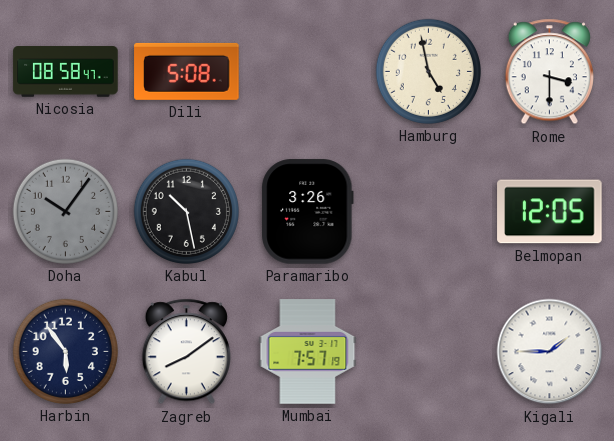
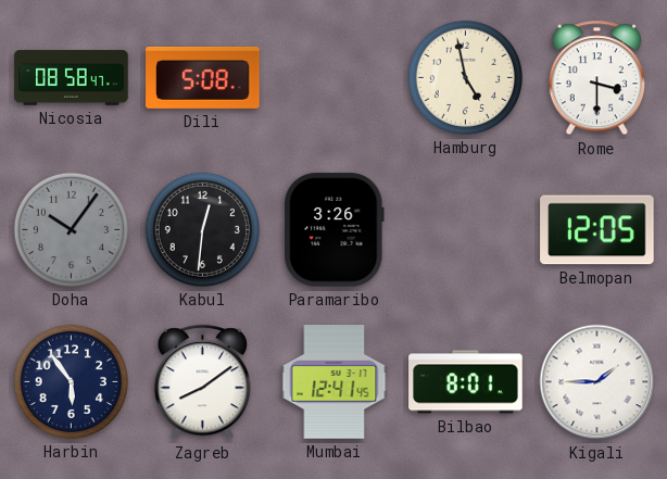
Kabul: 10:28 -> 12:31 (202, 229)
Mumbai: 7:57 -> 12:41 (335, 382)
Bilbao: none -> 8:01 (466, 382)
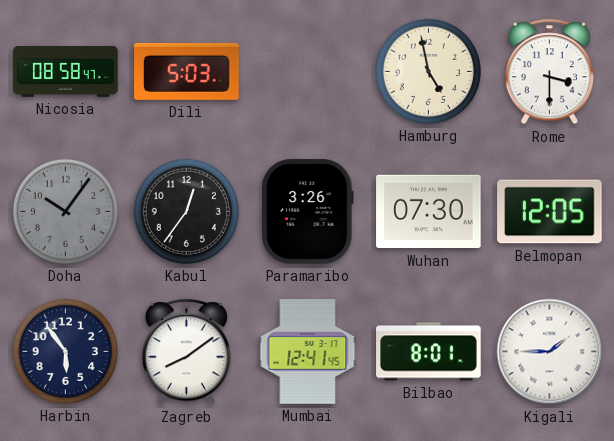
Dili: 5:08 -> 5:03 (187, 71)
Kabul: 12:31 -> 12:36 (186, 211)
Wuhan: none -> 07:30 (429, 212)
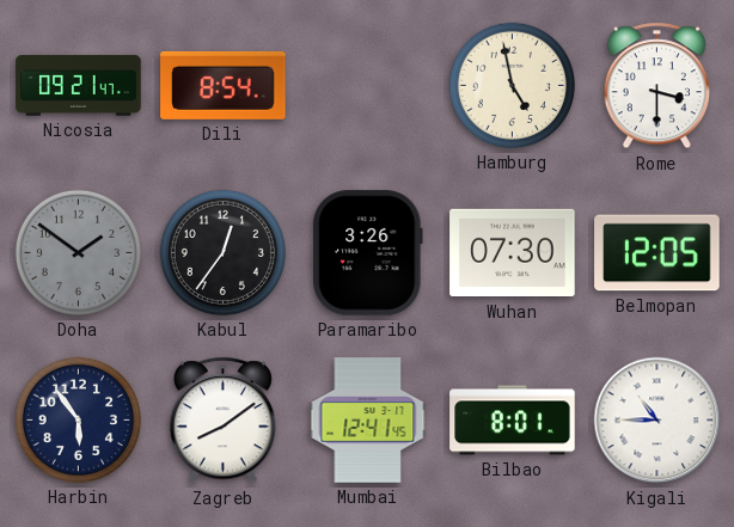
Nicosia: 08:58 -> 09:21 (79, 86)
Dili: 5:03 -> 8:54 (224, 85)
Doha: 10:06 -> 1:51 (78, 252)
Kigali: 1:45 -> 10:45 (657, 421)
